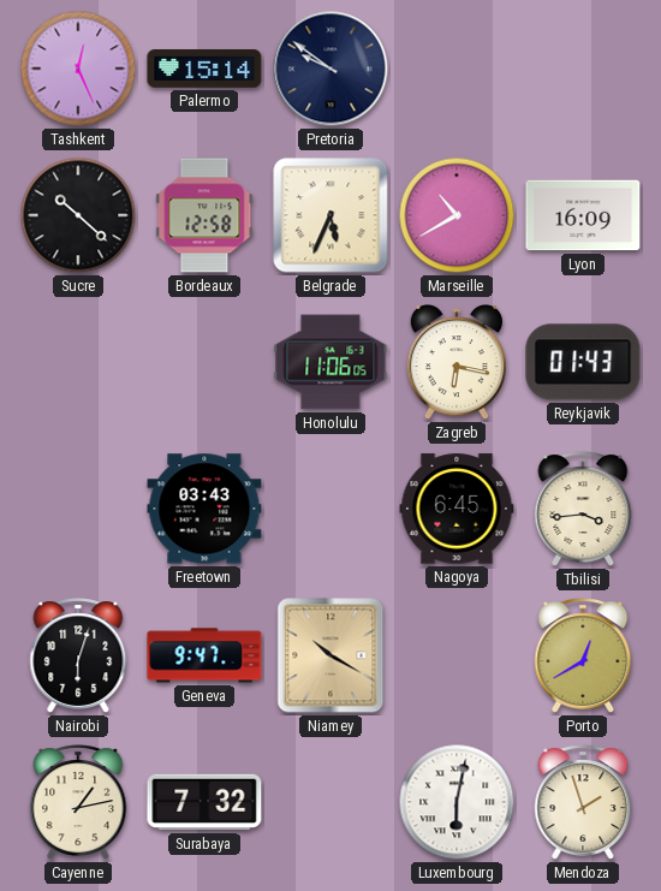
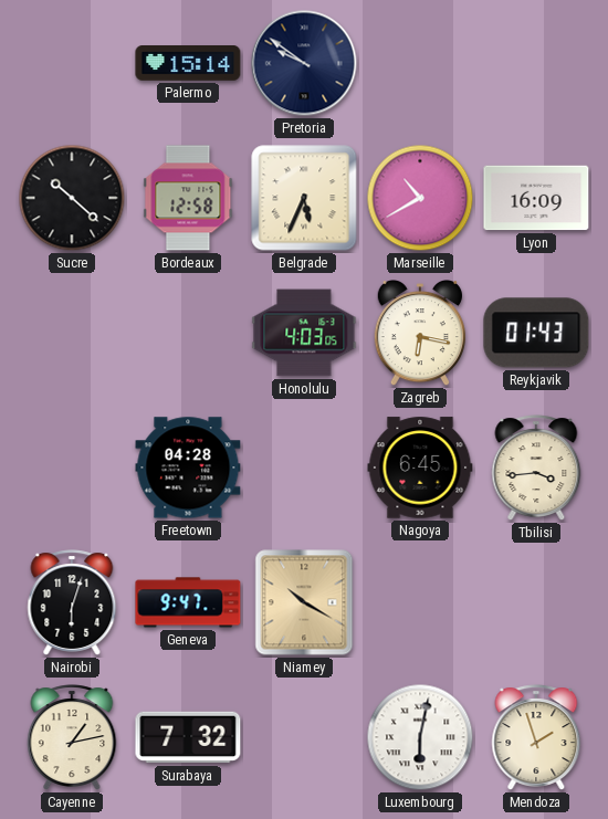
Tashkent: 12:26 -> none (78, 69)
Honolulu: 11:06 -> 4:03 (304, 333)
Freetown: 03:43 -> 04:28 (188, 468)
Porto: 12:40 -> none (583, 655)
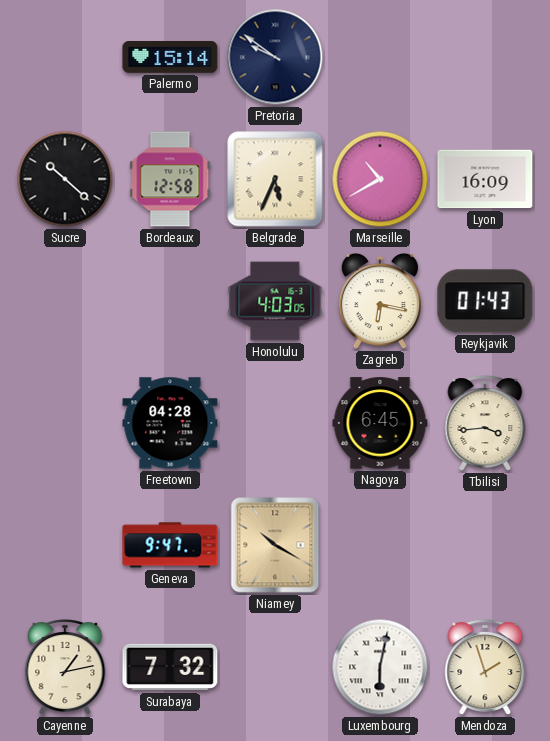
Nairobi: 6:03 -> none (72, 602)
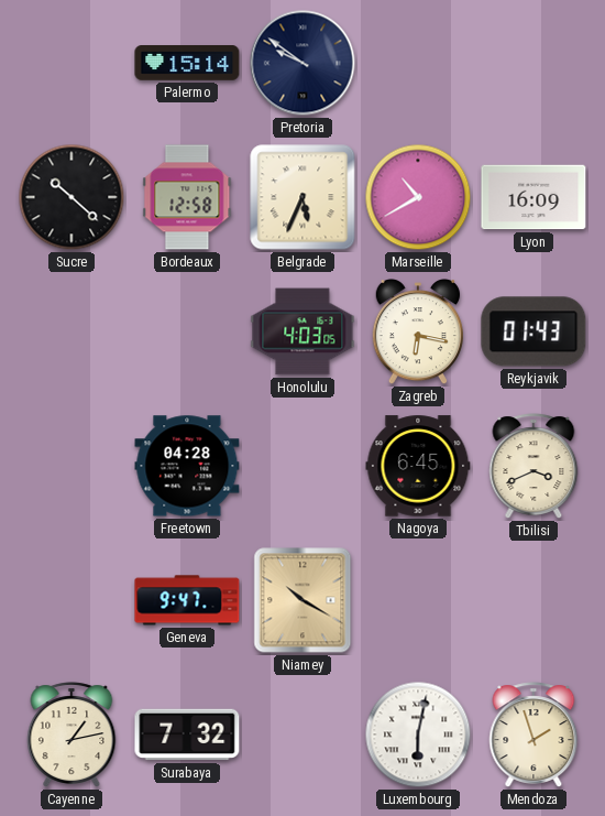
Tbilisi: 3:44 -> 3:41 (533, 466)
